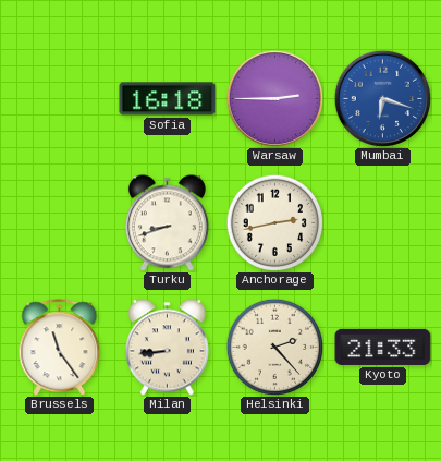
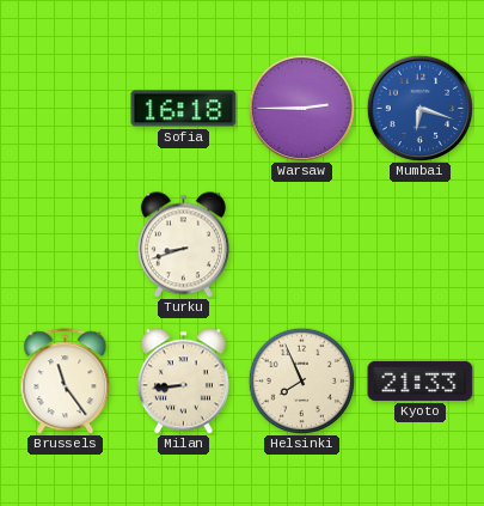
Anchorage: 2:43 -> none (274, 222)
Helsinki: 2:23 -> 7:56 (301, 380)
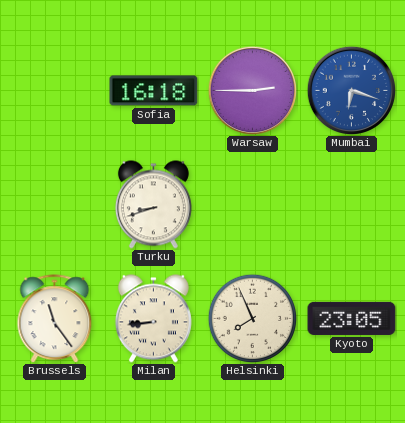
Kyoto: 21:33 -> 23:05 (352, 318)
